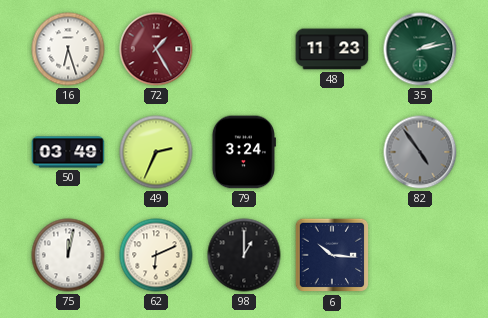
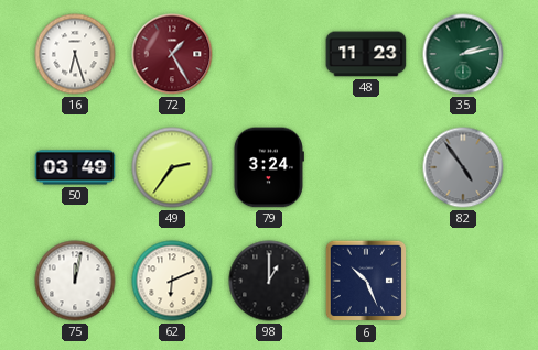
49: 2:34 -> 2:36 (172, 167)
6: 10:16 -> 10:26 (366, 281)
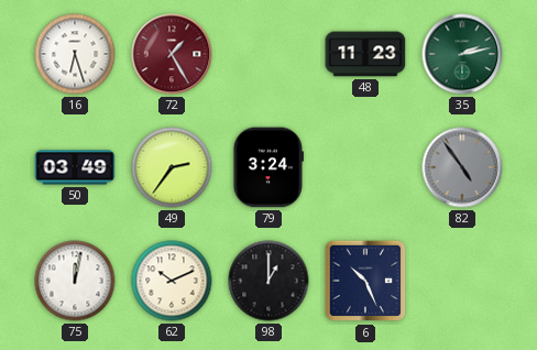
62: 6:11 -> 10:11 (172, 281)
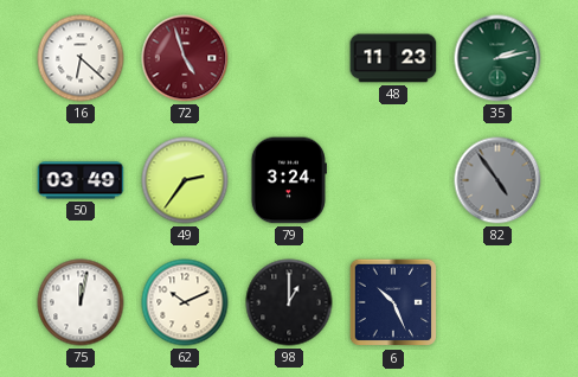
16: 6:27 -> 6:22 (81, 58)
72: 1:25 -> 4:57 (185, 58)
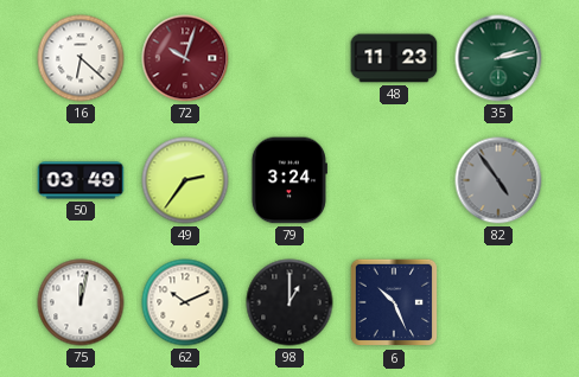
72: 4:57 -> 10:03 (185, 58)
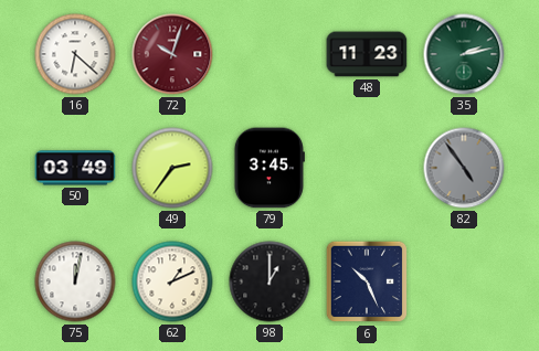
79: 3:24 -> 3:45 (269, 168)
62: 10:11 -> 1:11 (172, 281)
